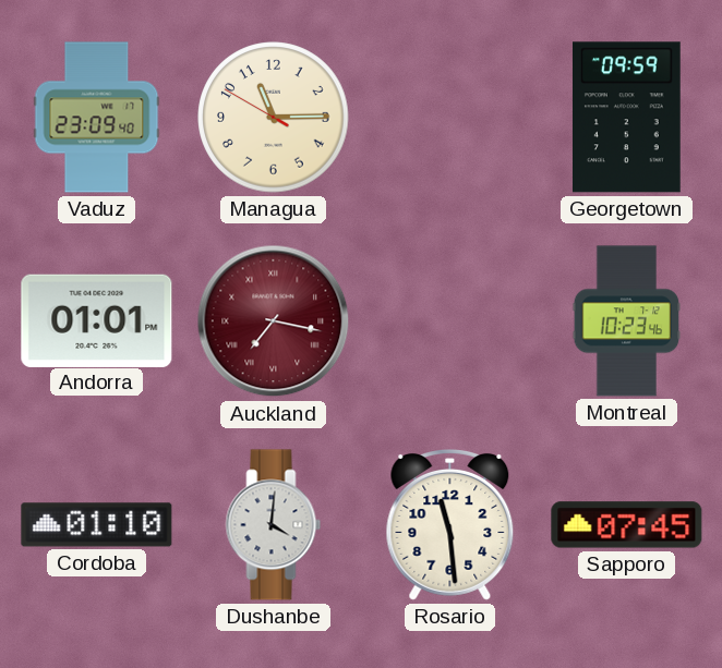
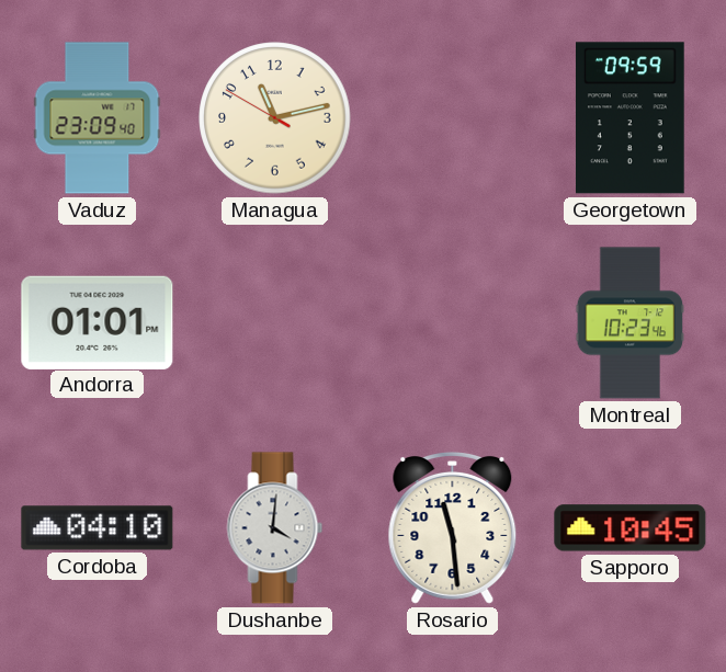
Managua: 11:14 -> 11:12 (275, 118)
Auckland: 7:17 -> none (274, 321)
Cordoba: 01:10 -> 04:10 (98, 528)
Sapporo: 07:45 -> 10:45 (631, 528)
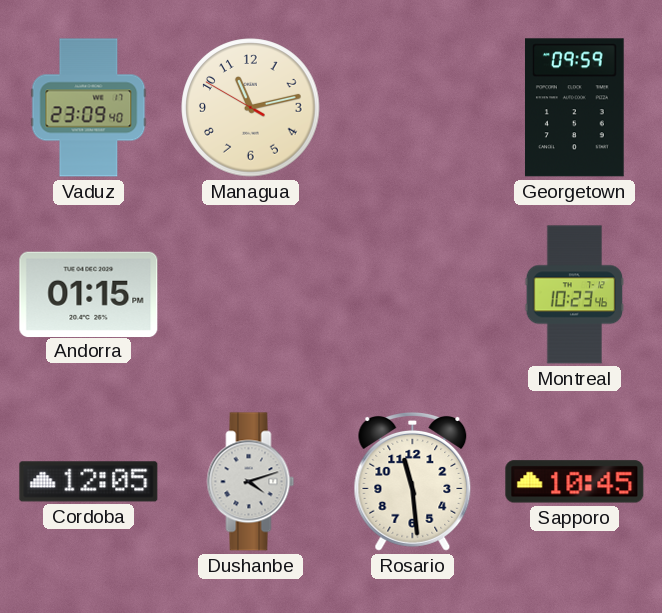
Andorra: 01:01 -> 01:15 (89, 294)
Cordoba: 04:10 -> 12:05 (89, 482)
Dushanbe: 4:01 -> 4:12 (251, 482)
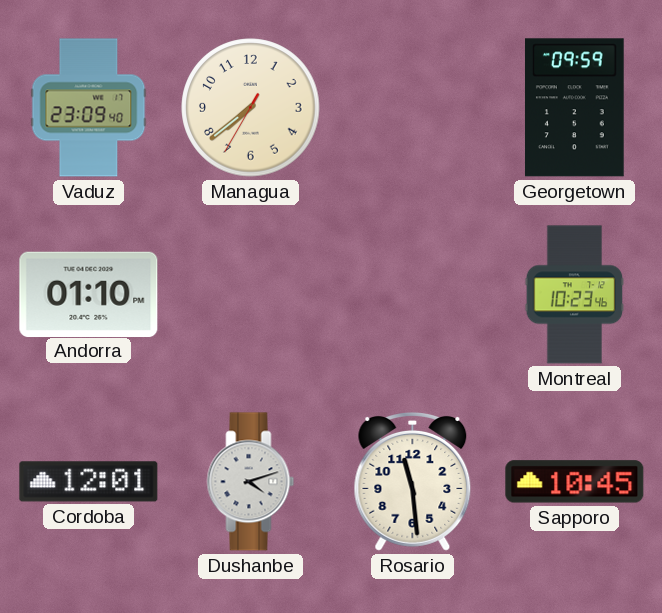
Managua: 11:12 -> 7:38 (251, 108)
Andorra: 01:15 -> 01:10 (89, 294)
Cordoba: 12:05 -> 12:01 (89, 482)
